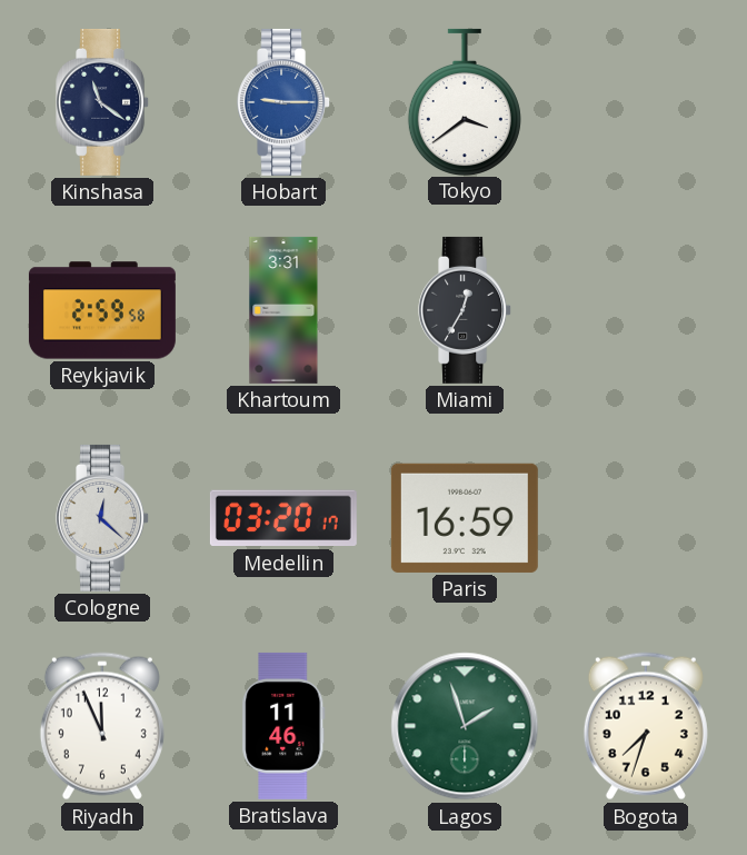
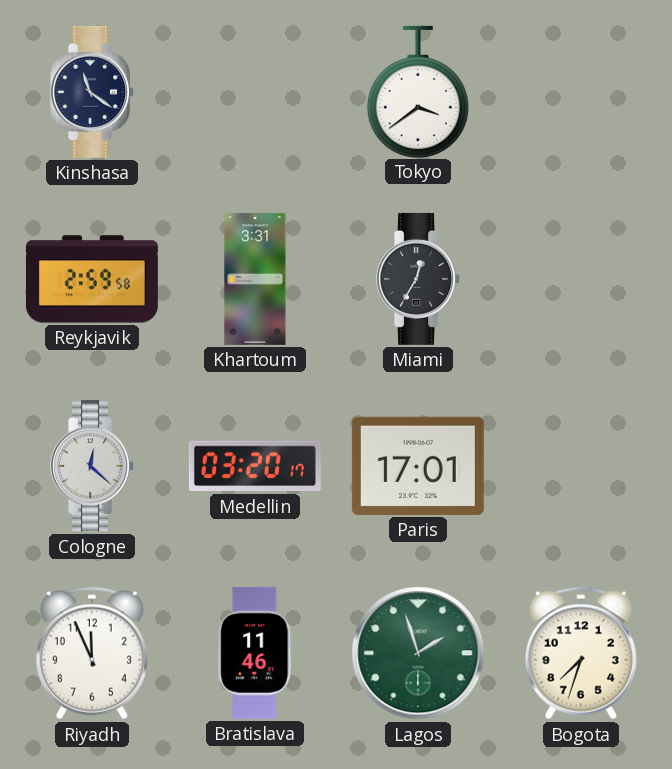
Hobart: 9:15 -> none (285, 102)
Paris: 16:59 -> 17:01 (418, 466)
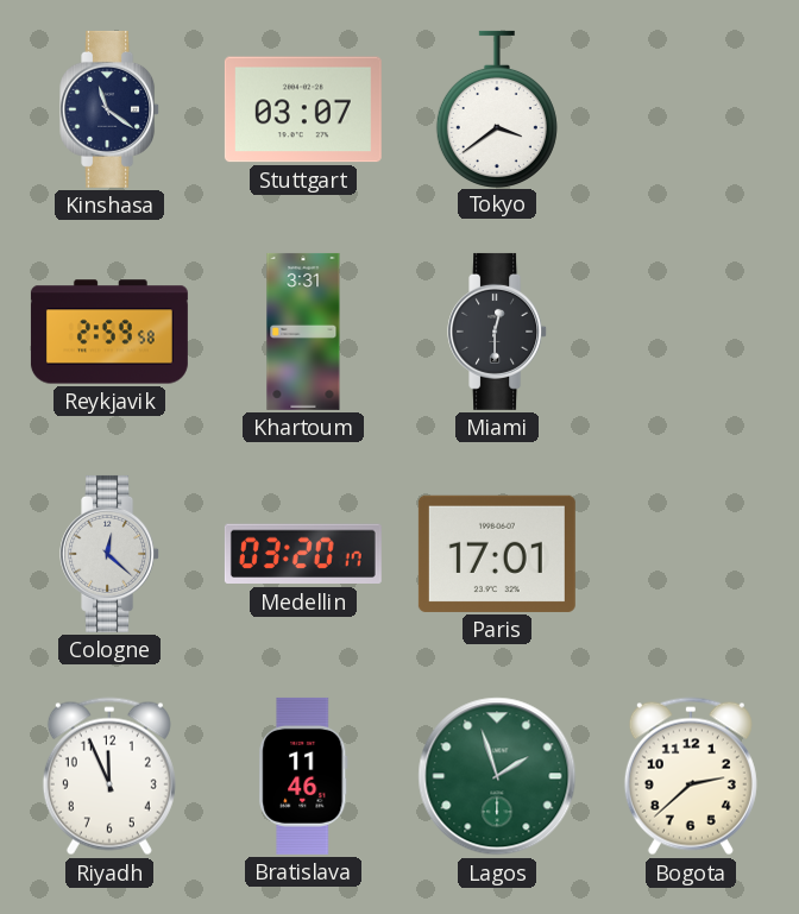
Stuttgart: none -> 03:07 (303, 109)
Miami: 12:35 -> 12:30 (498, 332)
Bogota: 7:33 -> 2:38 (691, 776)
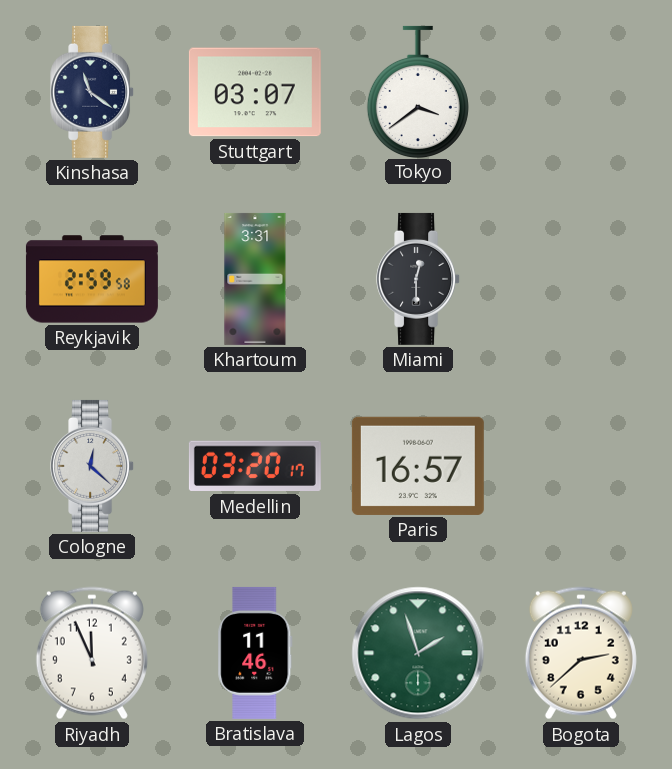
Paris: 17:01 -> 16:57 (418, 466)
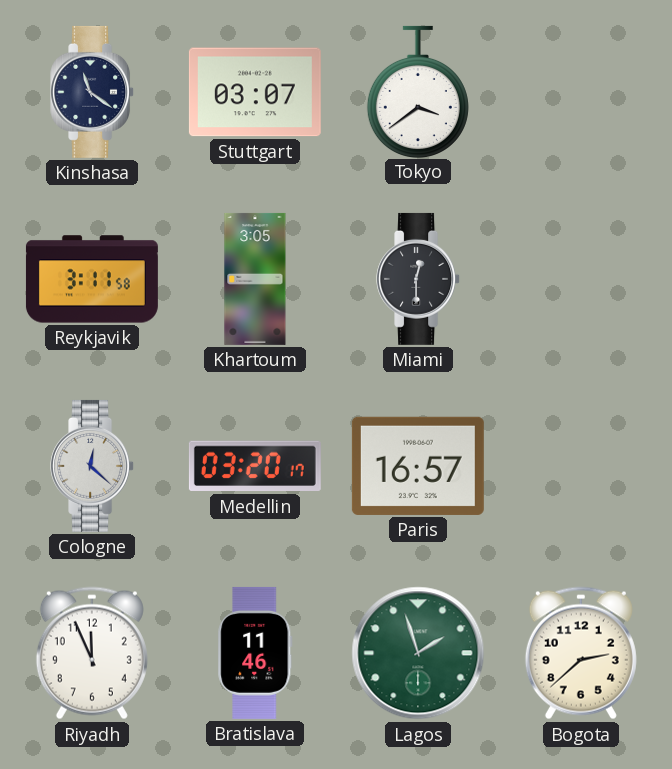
Reykjavik: 2:59 -> 3:11 (92, 279)
Khartoum: 3:31 -> 3:05 (255, 279)
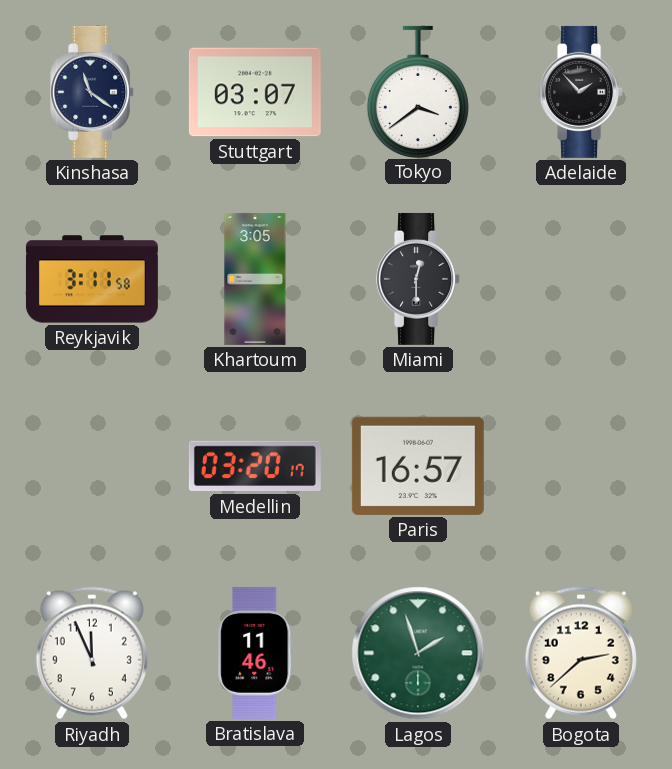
Adelaide: none -> 1:53 (582, 92)
Cologne: 12:22 -> none (93, 466)
